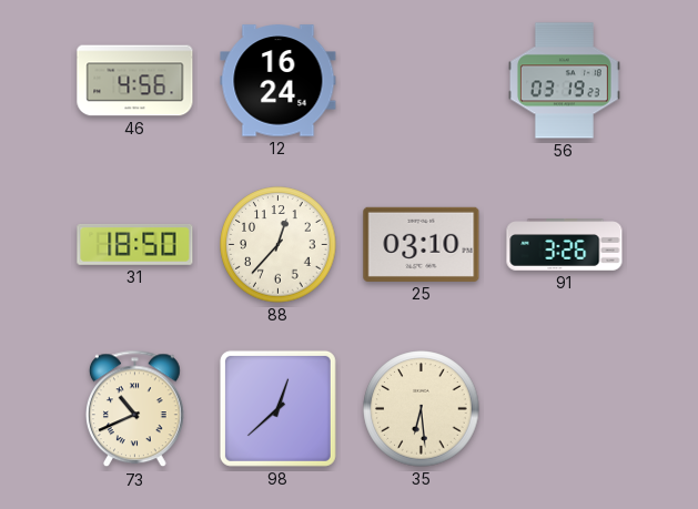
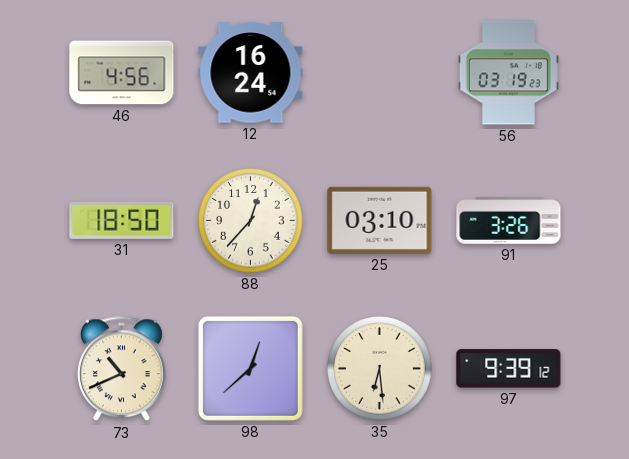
97: none -> 9:39 (509, 369)
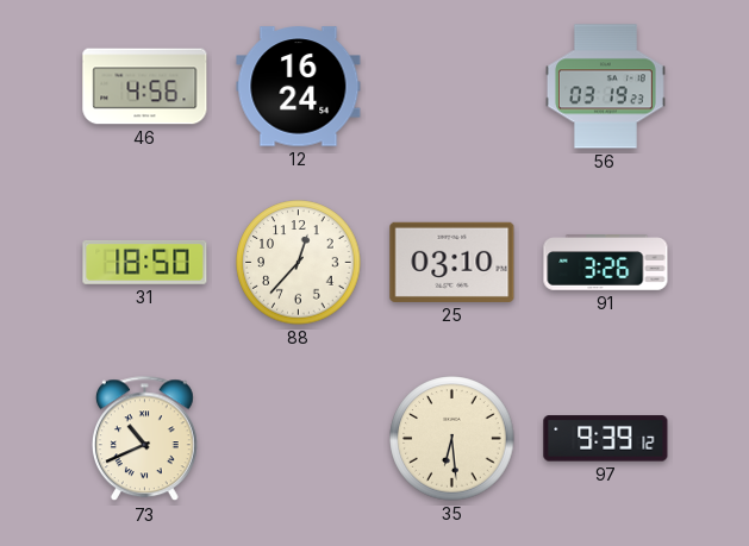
98: 12:38 -> none (250, 368)
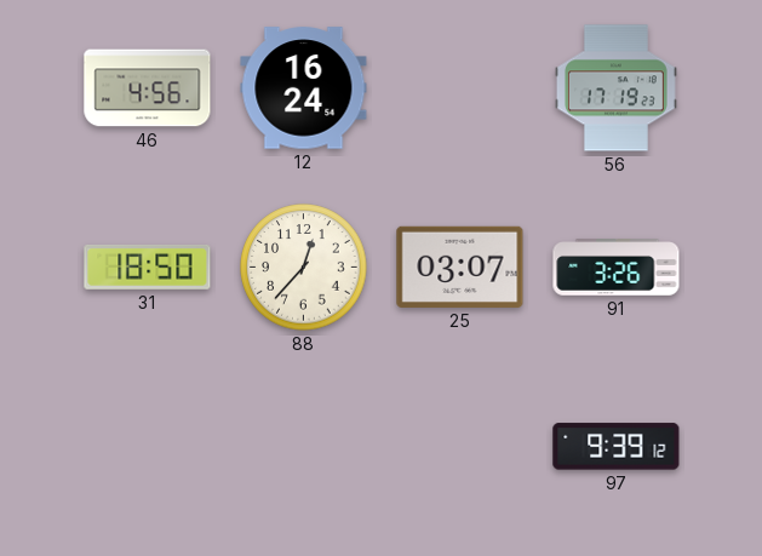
56: 03:19 -> 17:19 (615, 88)
25: 03:10 -> 03:07 (460, 266)
73: 10:41 -> none (145, 439)
35: 6:29 -> none (452, 439)
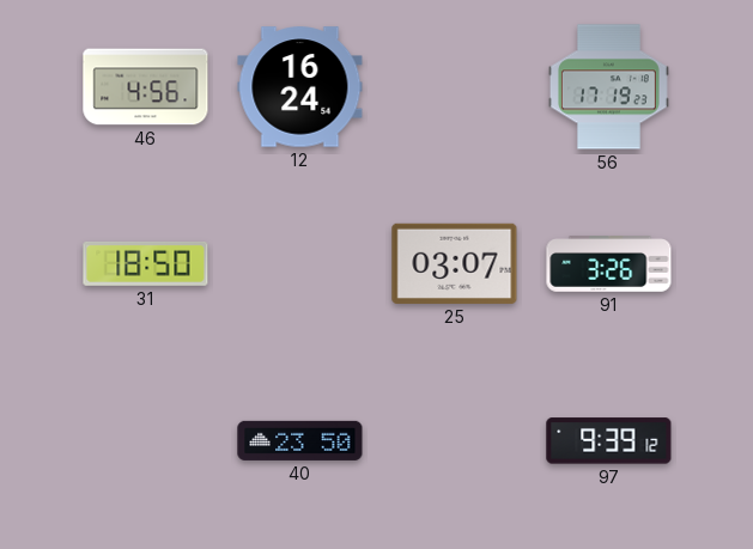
88: 12:37 -> none (304, 268)
40: none -> 23:50 (300, 440)
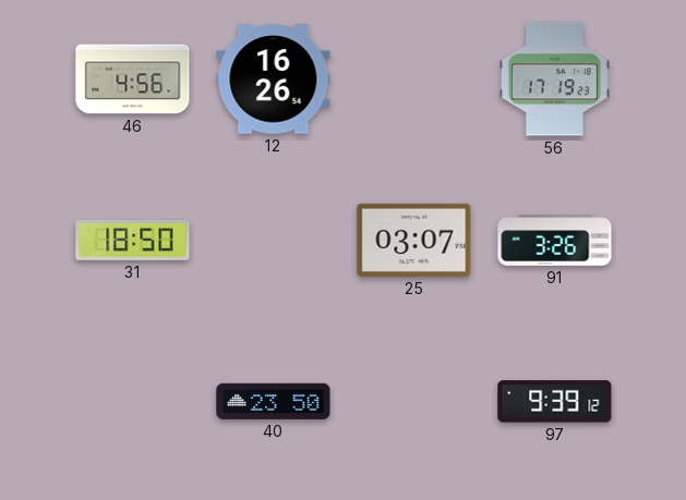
12: 16:24 -> 16:26 (274, 80)
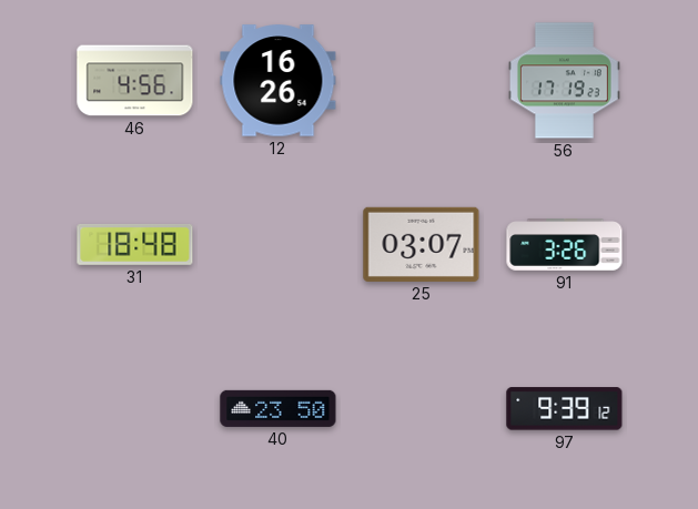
31: 18:50 -> 18:48 (135, 245)
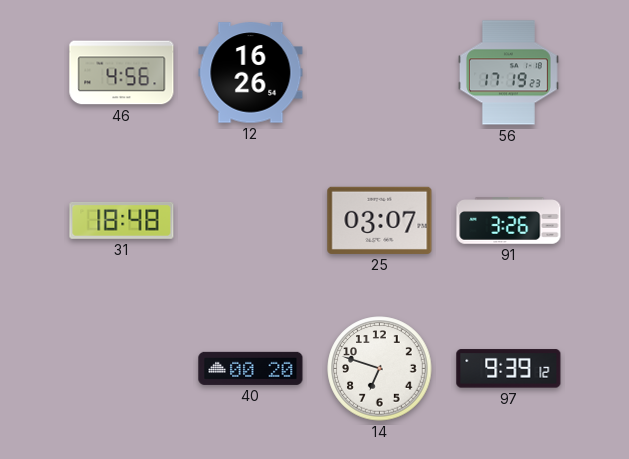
40: 23:50 -> 00:20 (251, 368)
14: none -> 6:48 (380, 369)
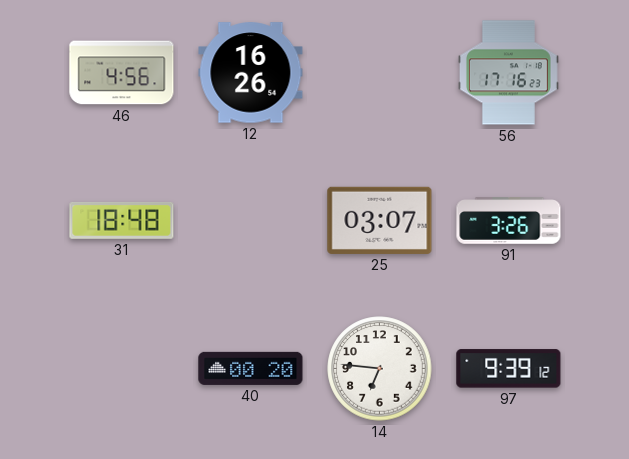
56: 17:19 -> 17:16 (508, 73)
14: 6:48 -> 6:46 (380, 369)
